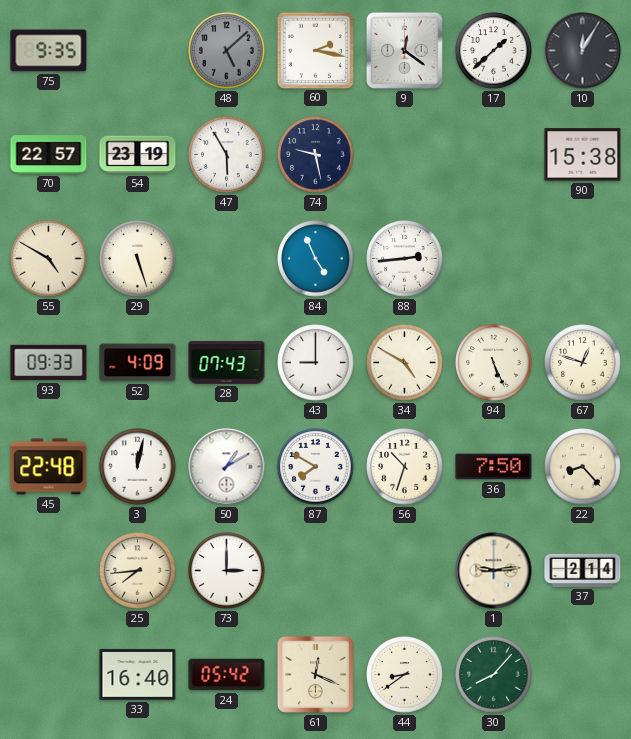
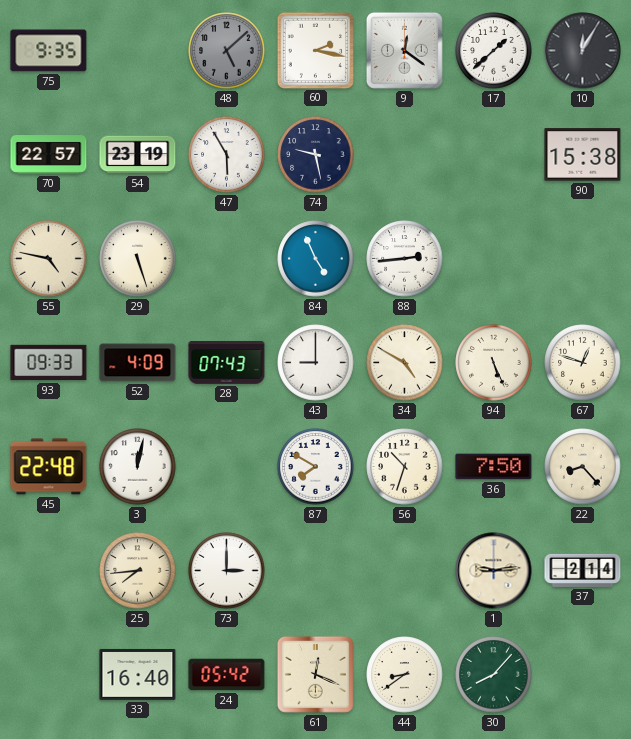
55: 4:50 -> 4:47 (49, 259)
50: 1:10 -> none (227, 467)
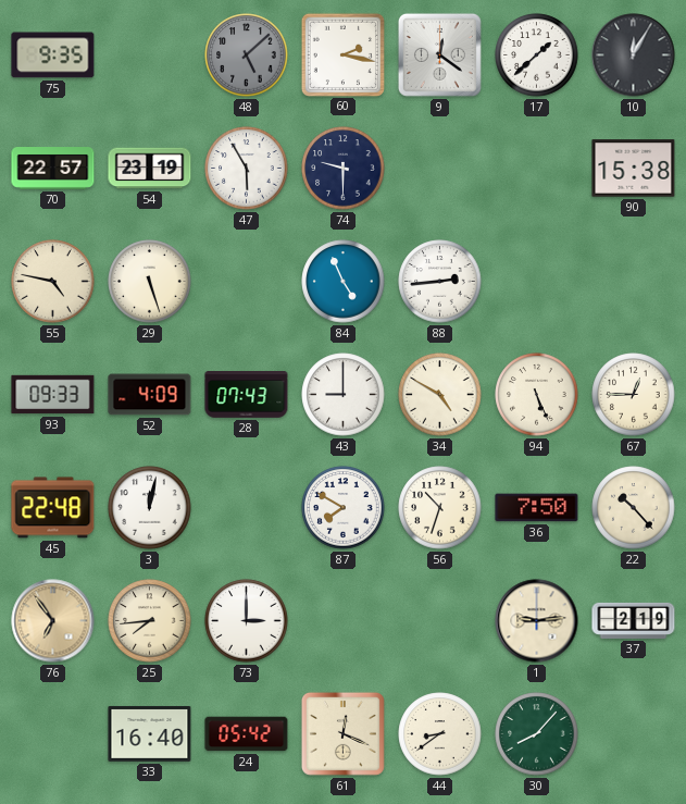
74: 9:28 -> 9:30 (344, 169)
67: 12:48 -> 12:45 (634, 395)
22: 8:23 -> 10:23 (634, 508)
76: none -> 6:54 (53, 621)
37: 2:14 -> 2:19 (634, 620)
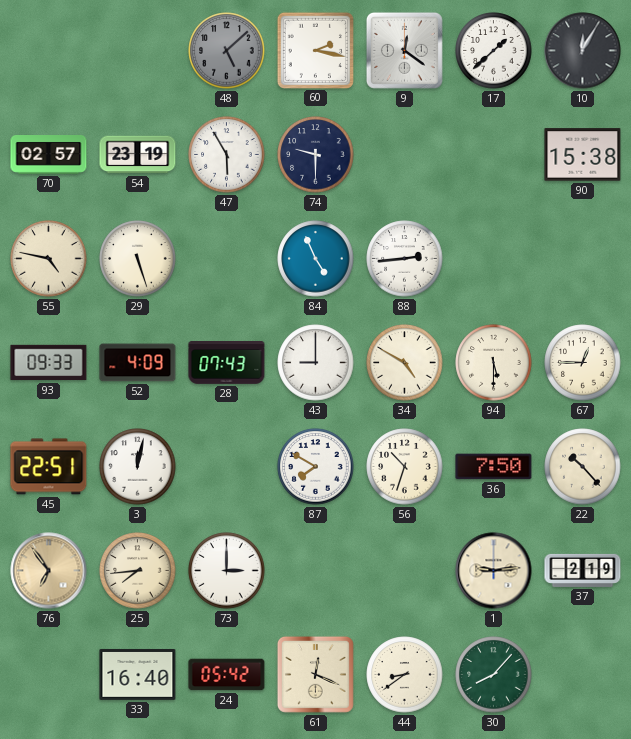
75: 9:35 -> none (53, 55)
70: 22:57 -> 02:57 (49, 155)
94: 5:26 -> 5:30 (494, 363)
45: 22:48 -> 22:51 (49, 467)
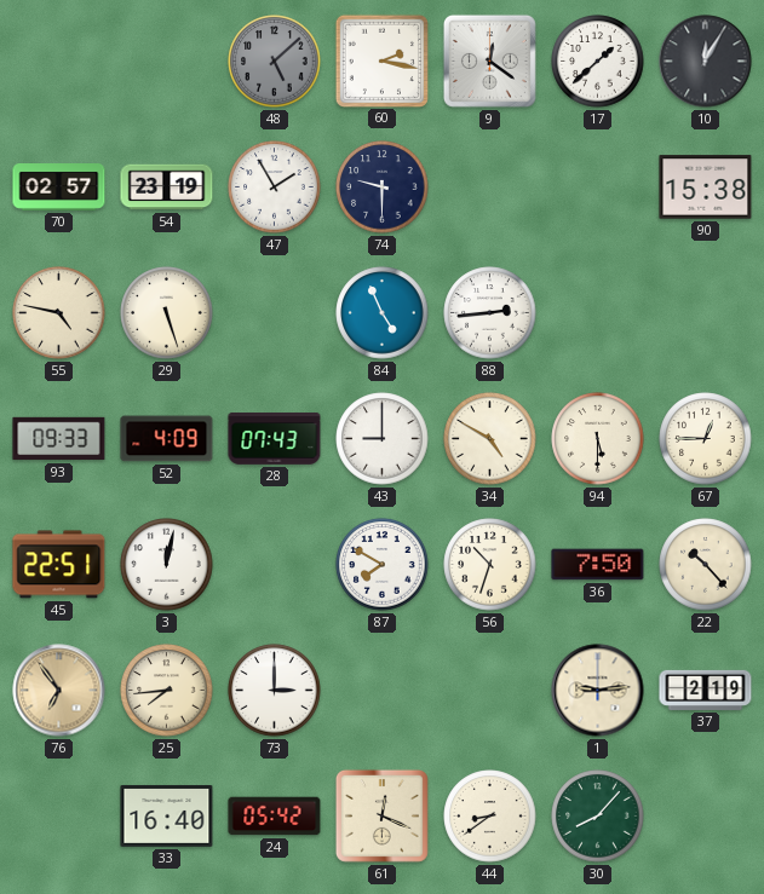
47: 5:55 -> 1:55 (275, 188)
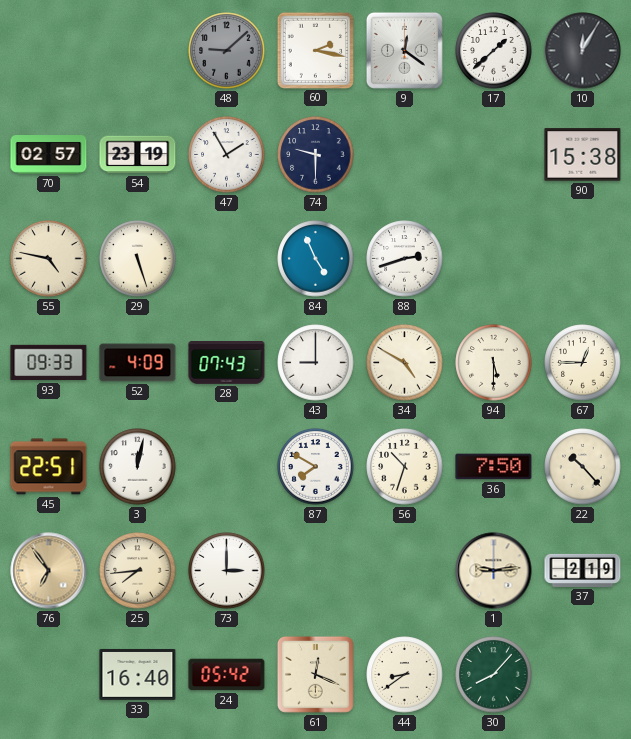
48: 5:08 -> 9:08 (227, 51)
88: 2:44 -> 2:42 (405, 259)
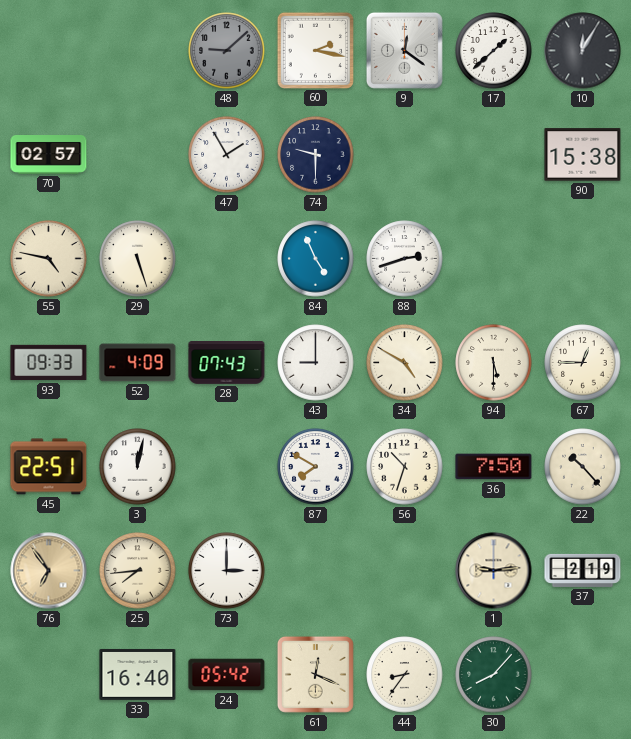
54: 23:19 -> none (138, 155)
44: 8:39 -> 8:36 (405, 675)
